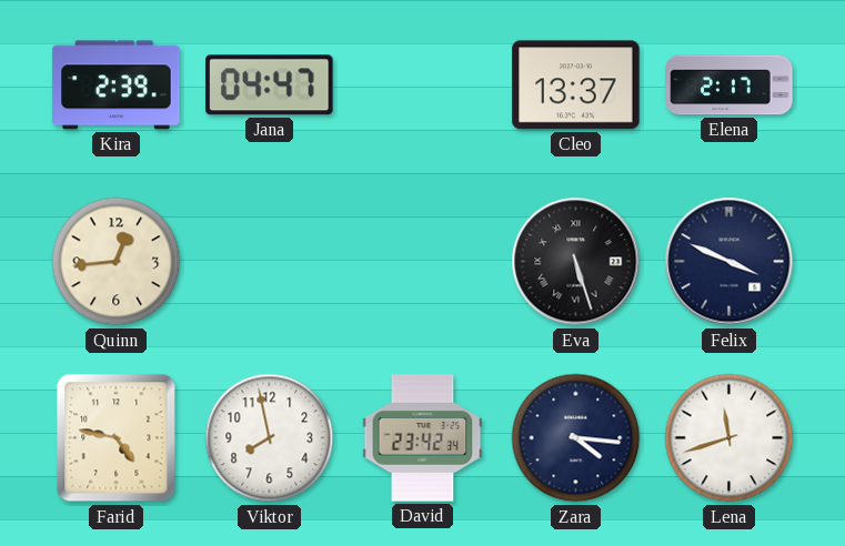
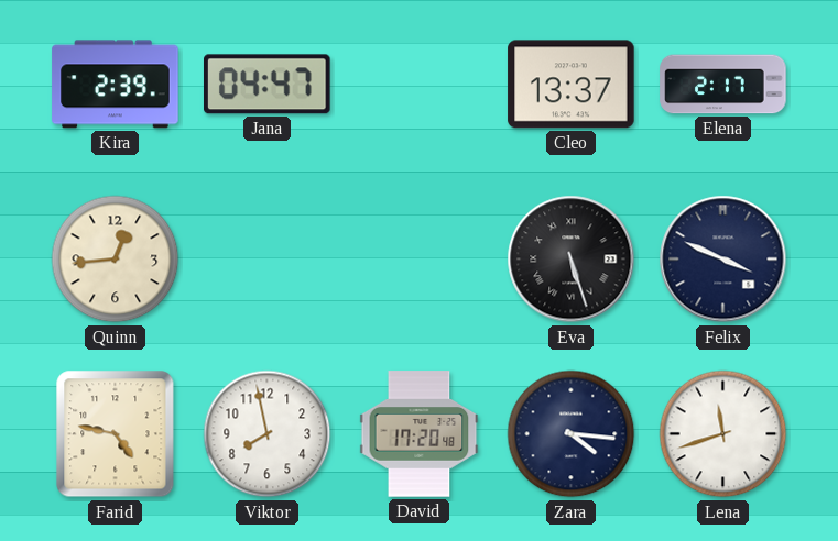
David: 23:42 -> 17:20 (420, 434)
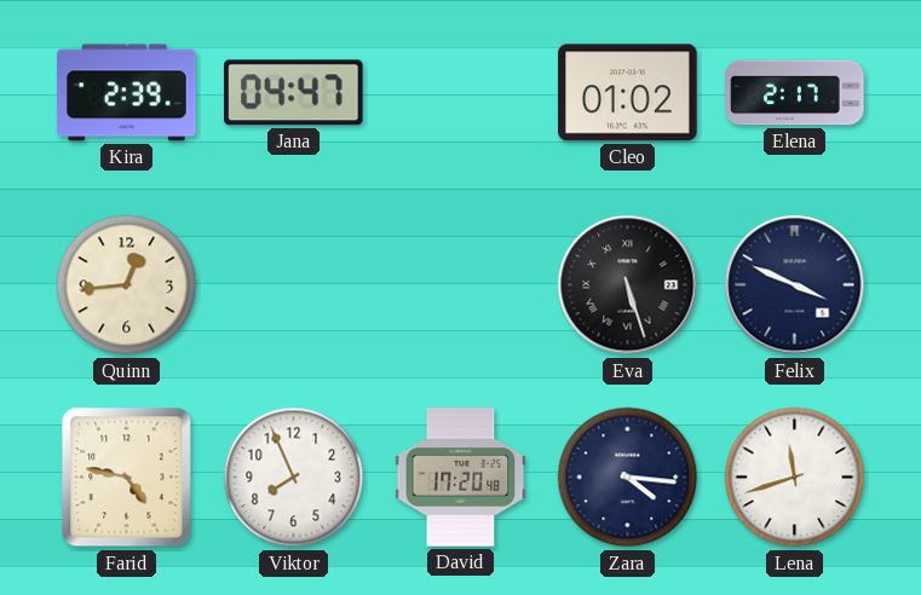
Cleo: 13:37 -> 01:02 (628, 93)
Viktor: 7:58 -> 7:56 (294, 478)
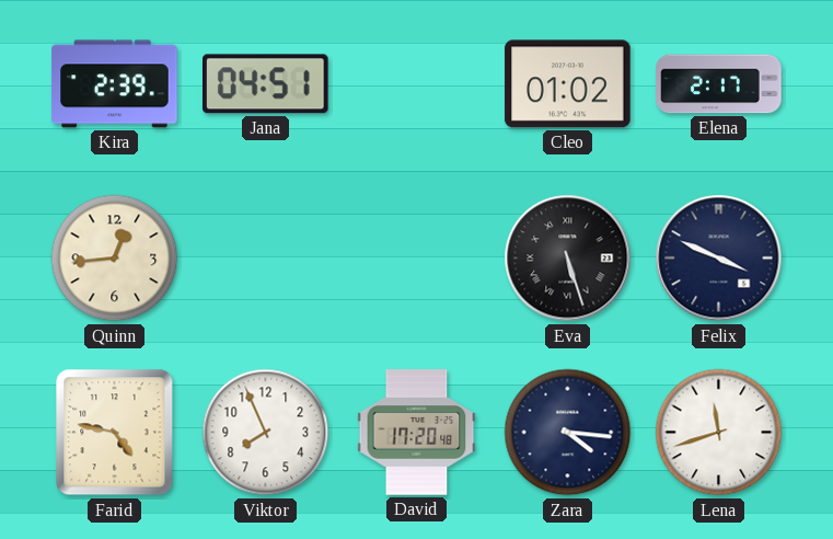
Jana: 04:47 -> 04:51 (266, 84)
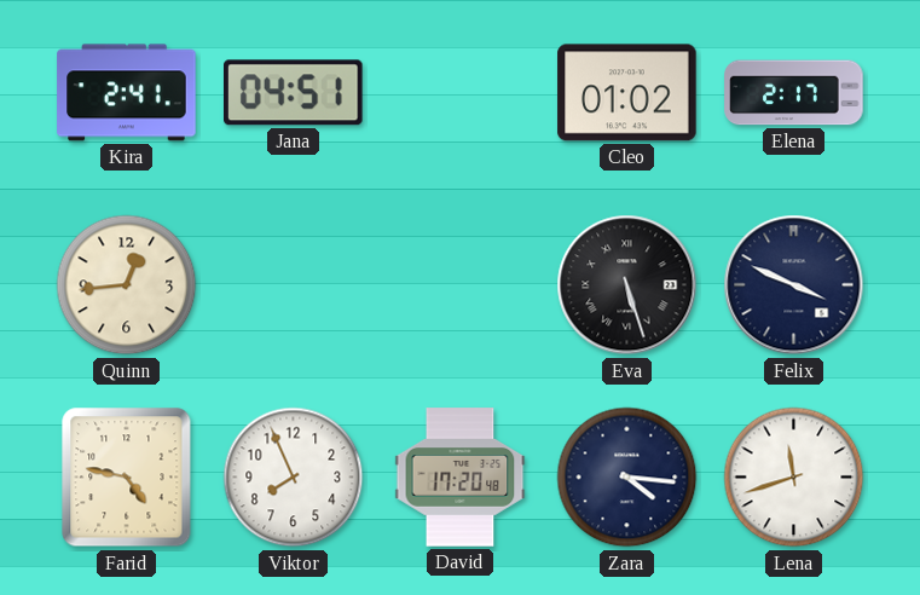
Kira: 2:39 -> 2:41 (127, 93)
